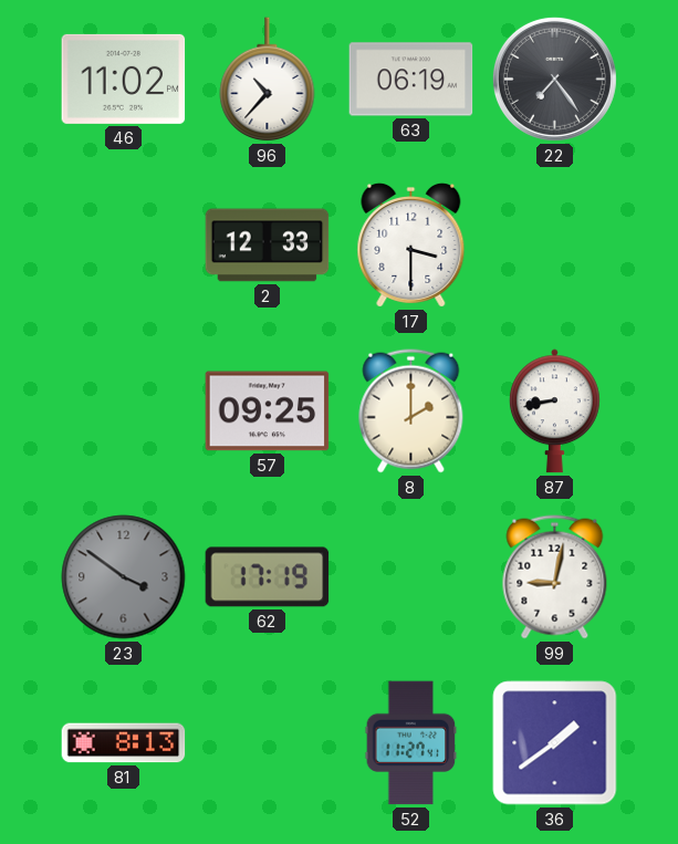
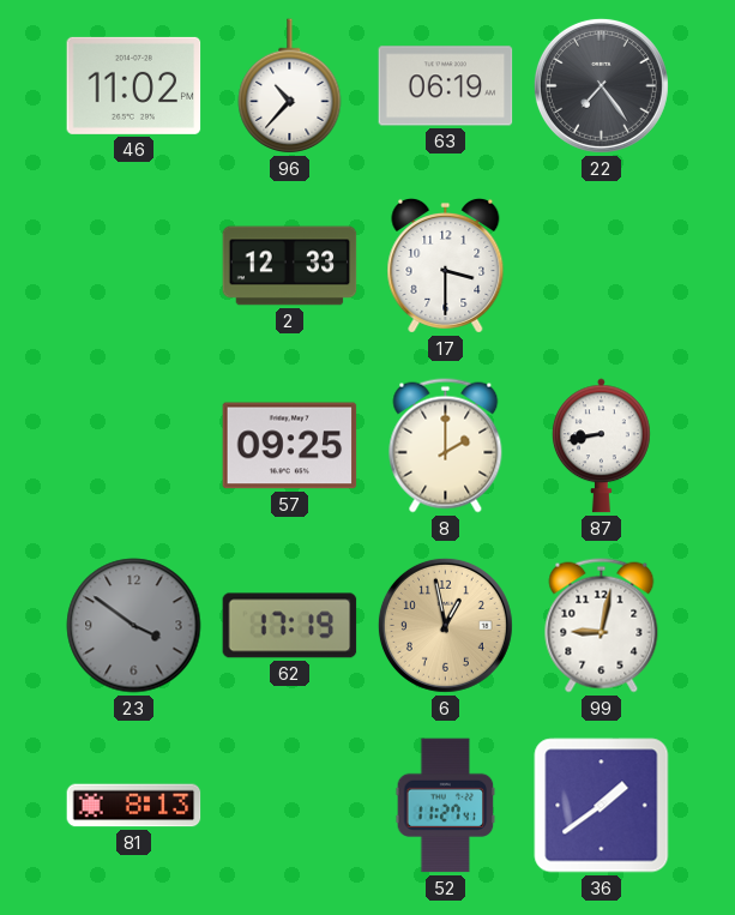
6: none -> 12:58 (445, 625)
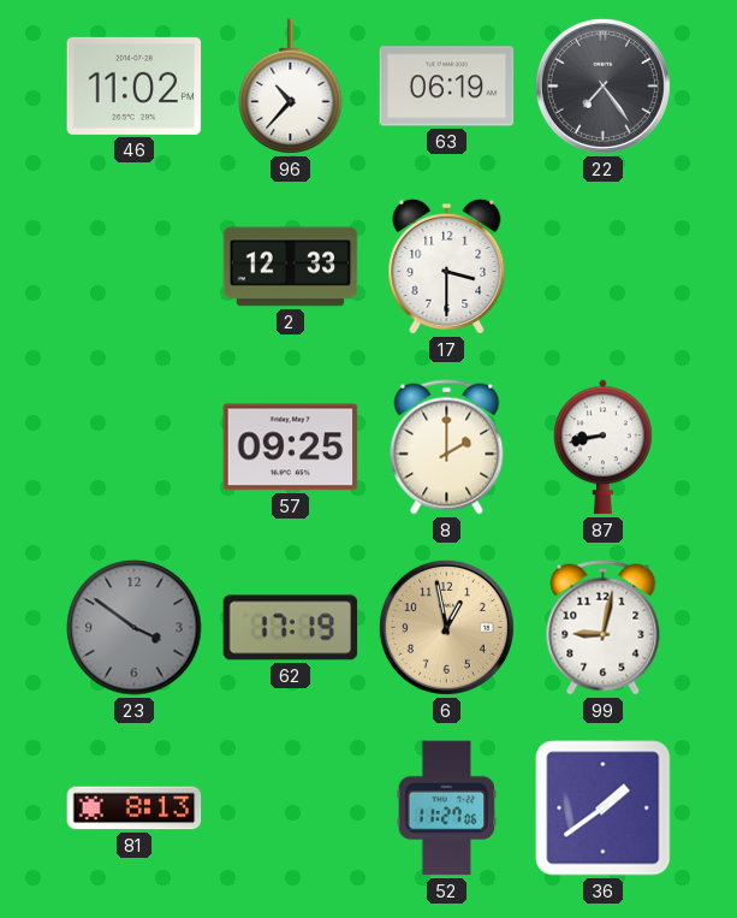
52: 11:27:41 -> 11:27:06 (447, 809)
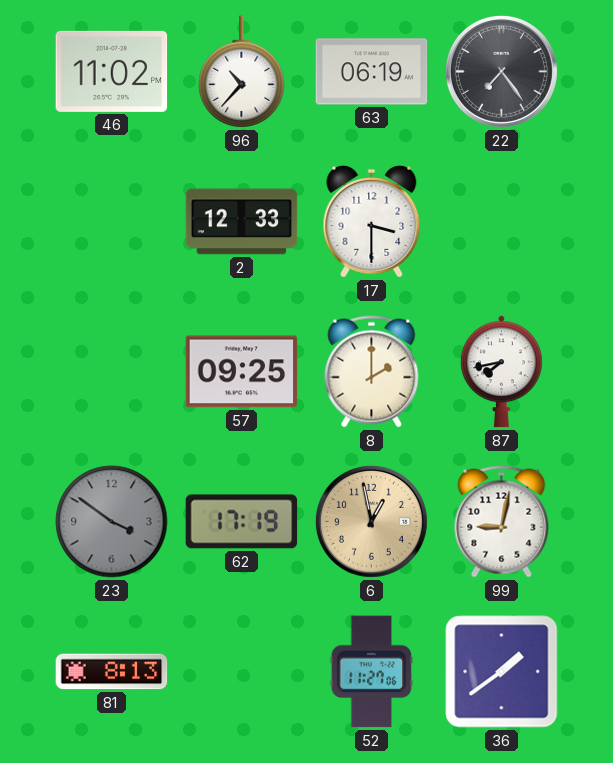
87: 8:43 -> 7:43 (501, 372)
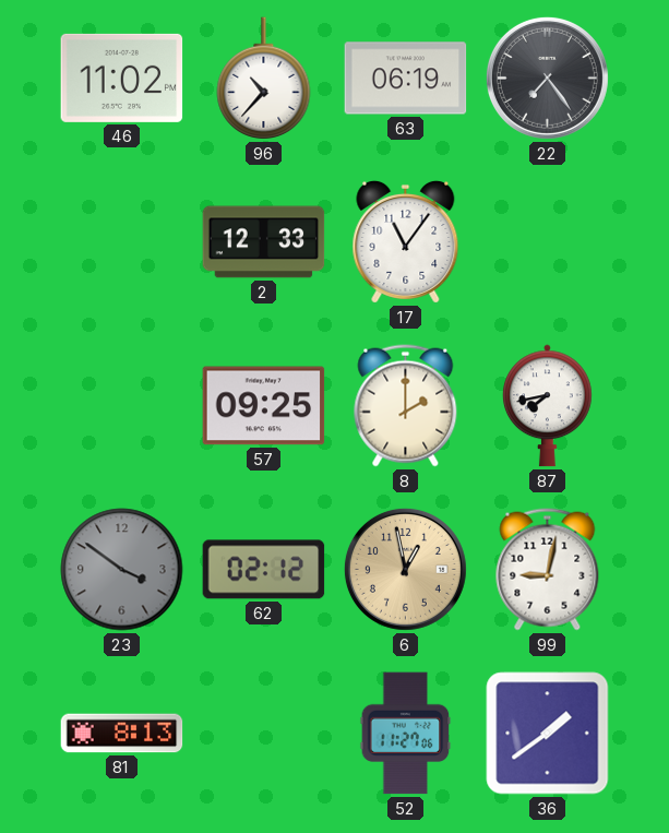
17: 3:30 -> 11:06 (406, 241)
62: 17:19 -> 02:12 (264, 570)
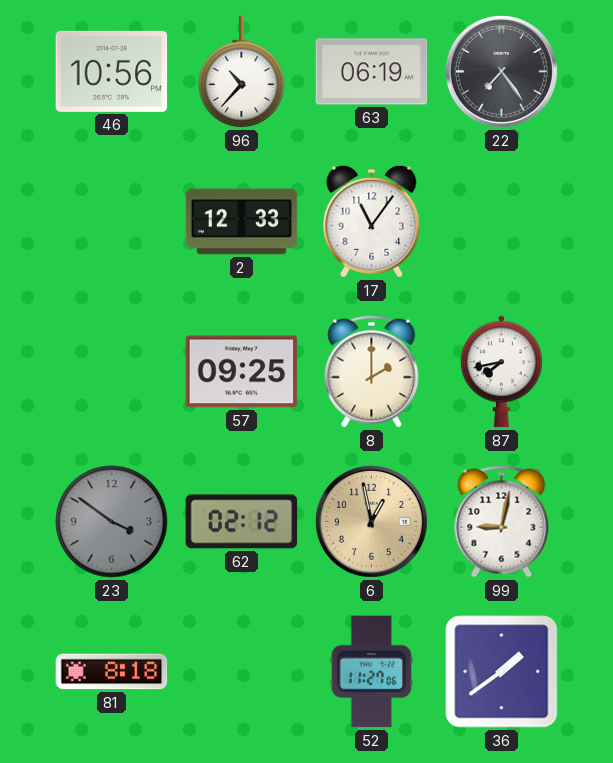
46: 11:02 -> 10:56 (112, 71)
81: 8:13 -> 8:18 (112, 672)
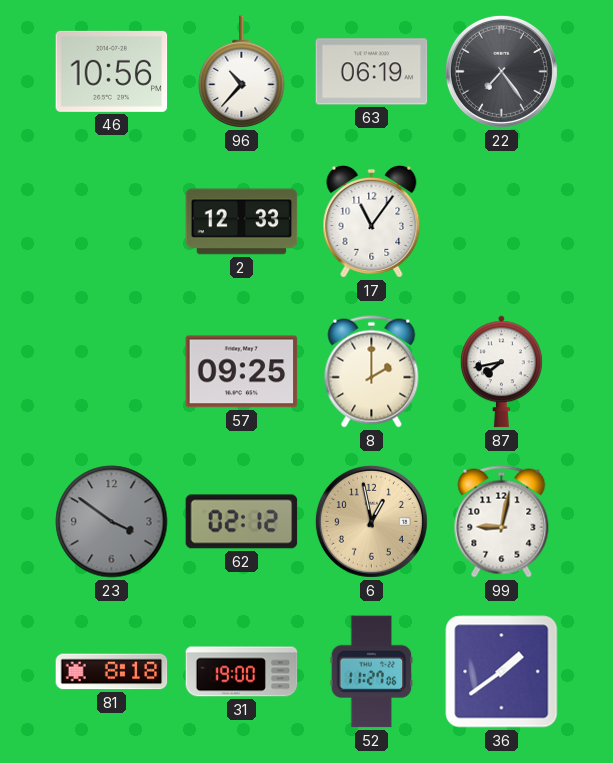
31: none -> 19:00 (242, 672)
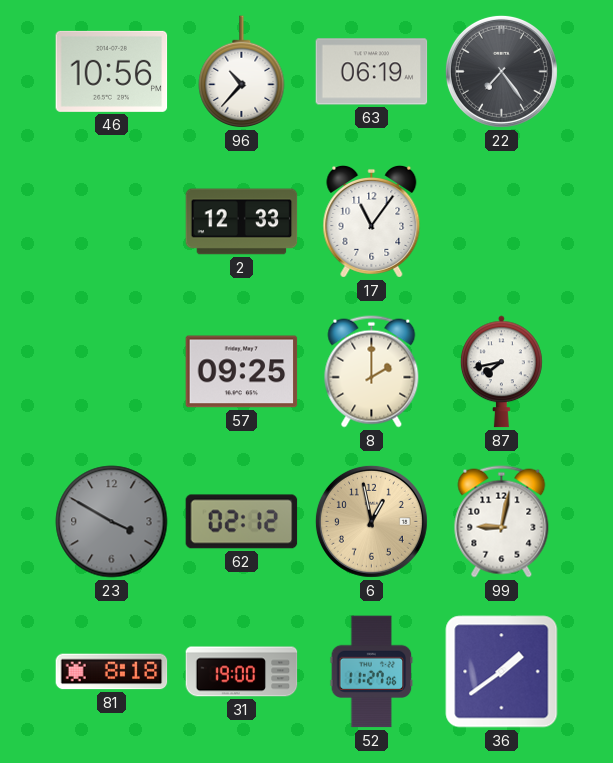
23: 3:51 -> 3:50 (112, 522)
